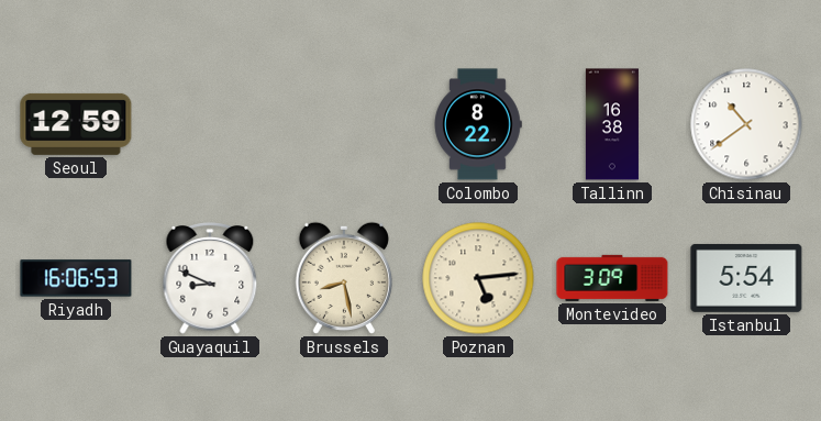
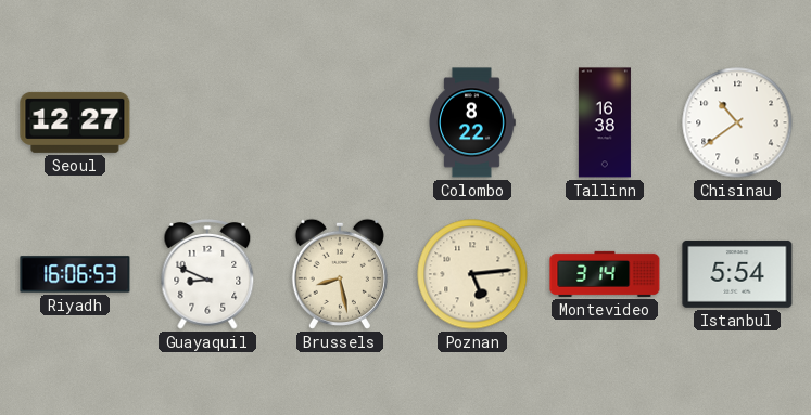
Seoul: 12:59 -> 12:27 (75, 122)
Montevideo: 3:09 -> 3:14 (605, 274)
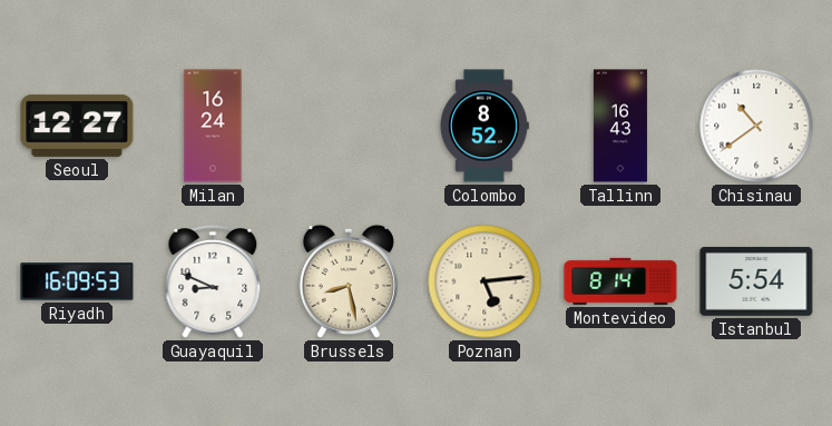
Milan: none -> 16:24 (213, 126)
Colombo: 8:22 -> 8:52 (484, 126)
Tallinn: 16:38 -> 16:43 (620, 126)
Riyadh: 16:06 -> 16:09 (77, 281)
Montevideo: 3:14 -> 8:14 (620, 281)
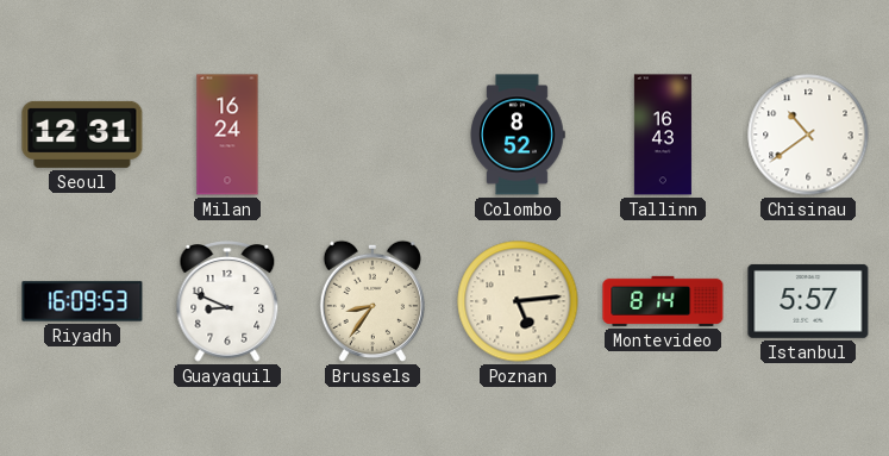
Seoul: 12:27 -> 12:31 (82, 135)
Brussels: 8:28 -> 8:36 (372, 301)
Istanbul: 5:54 -> 5:57 (808, 301)
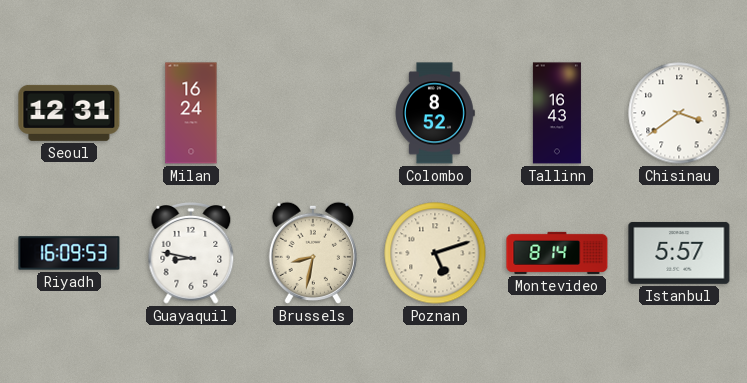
Chisinau: 10:39 -> 3:39 (679, 113)
Guayaquil: 8:49 -> 8:47 (191, 254)
Brussels: 8:36 -> 8:32 (313, 253)
Poznan: 5:14 -> 5:12 (435, 253)
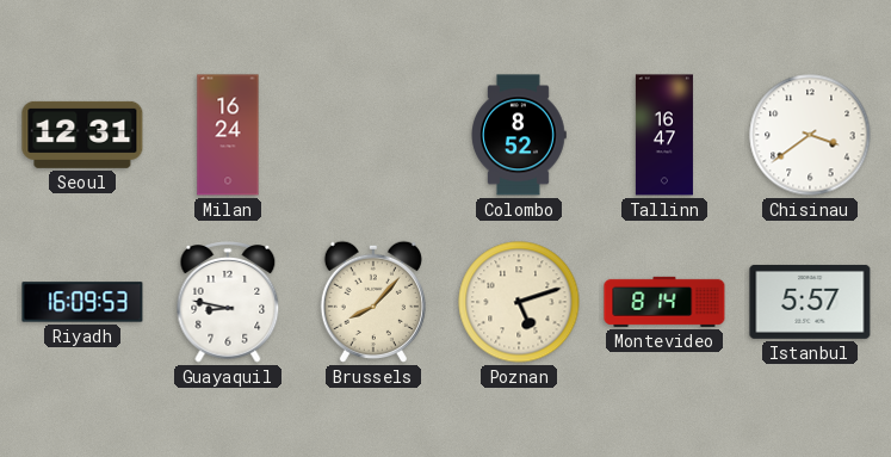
Tallinn: 16:43 -> 16:47 (664, 135)
Brussels: 8:32 -> 8:07 (373, 302)
